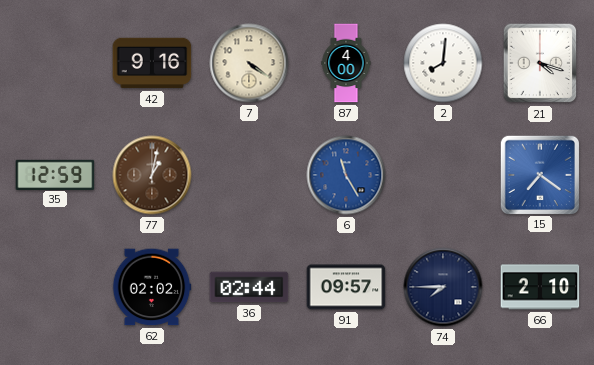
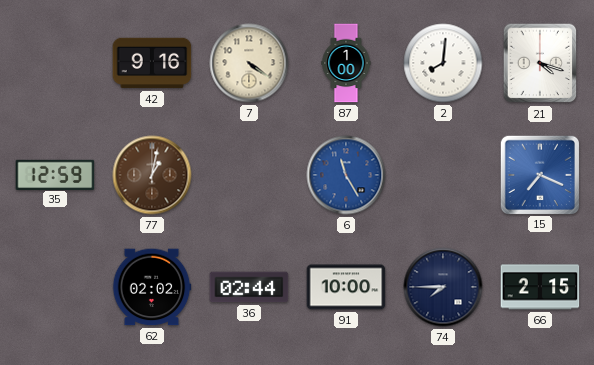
87: 4:00 -> 1:00 (346, 63)
15: 7:21 -> 7:19 (539, 174)
91: 09:57 -> 10:00 (346, 287)
66: 2:10 -> 2:15 (540, 287)
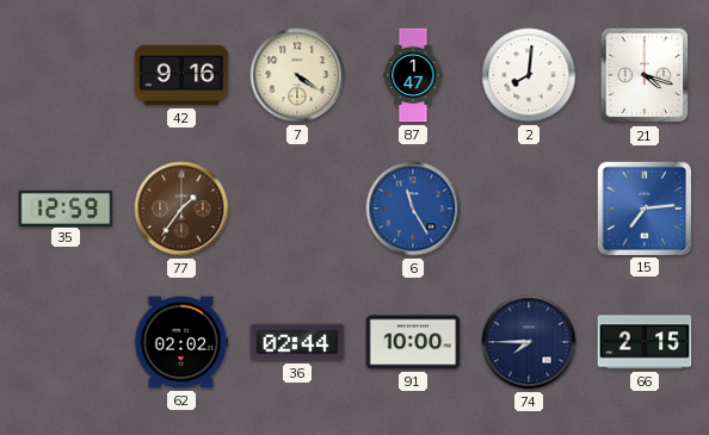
87: 1:00 -> 1:47 (413, 75)
77: 1:02 -> 1:36 (181, 209)
15: 7:19 -> 7:14 (643, 207)
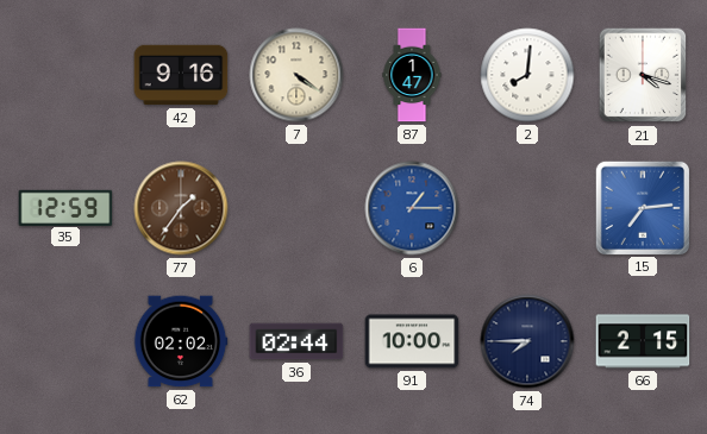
6: 11:25 -> 1:15 (412, 208)
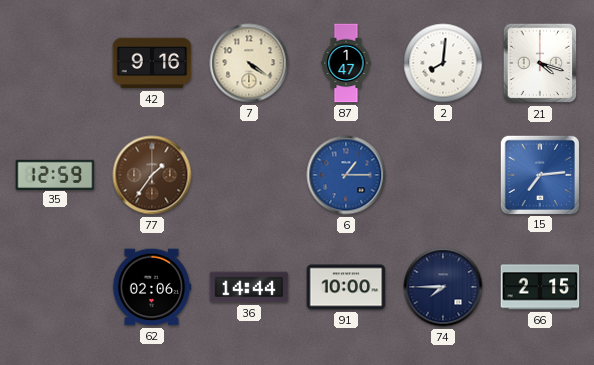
62: 02:02 -> 02:06 (152, 287)
36: 02:44 -> 14:44 (249, 287)
